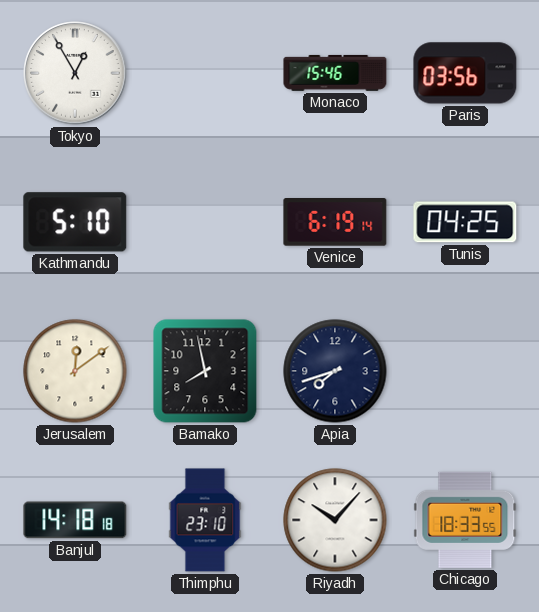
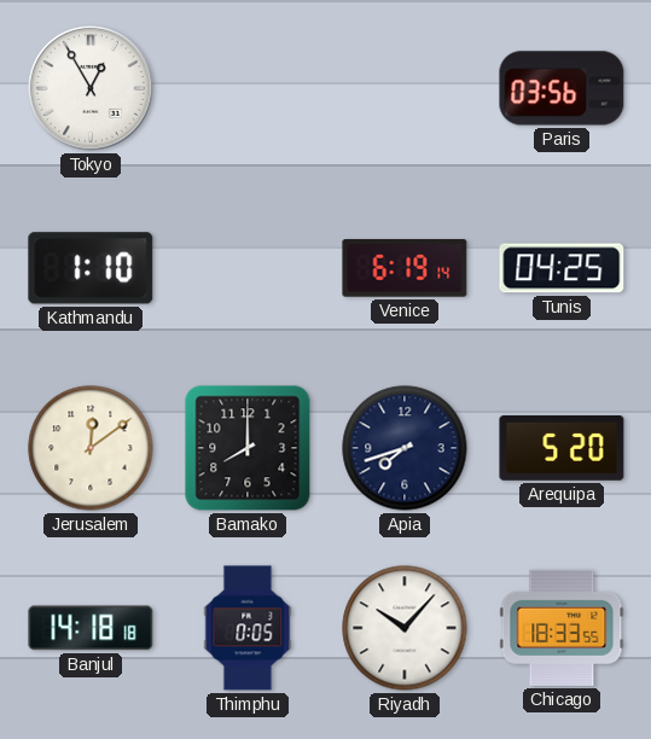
Monaco: 15:46 -> none (335, 73)
Kathmandu: 5:10 -> 1:10 (91, 268)
Bamako: 7:58 -> 8:00 (248, 448)
Arequipa: none -> 5:20 (562, 449)
Thimphu: 23:10 -> 0:05 (248, 628)
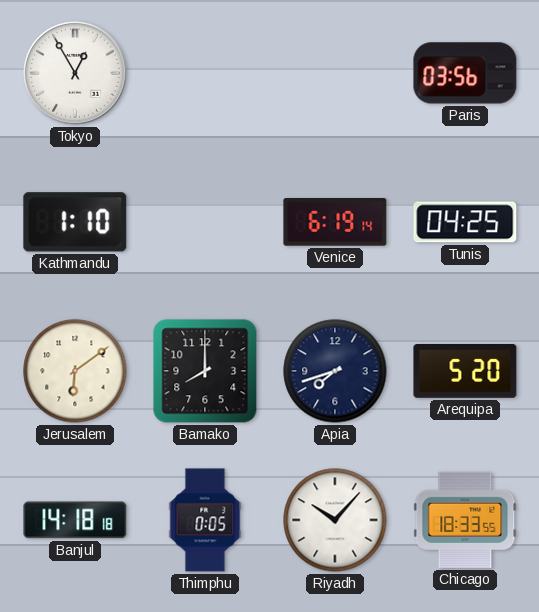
Jerusalem: 12:09 -> 6:09 (75, 371)
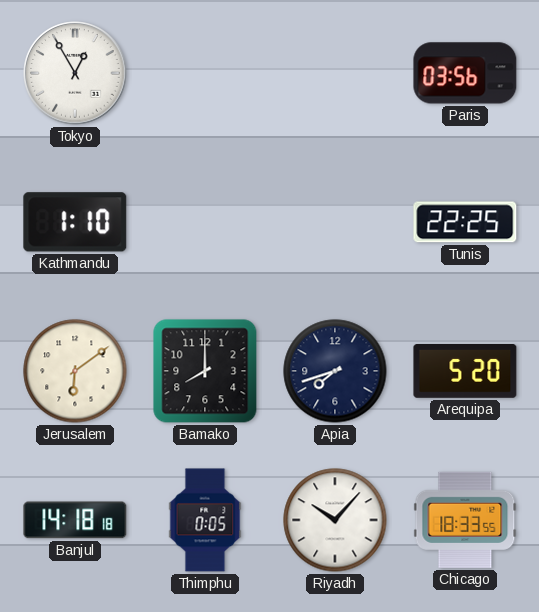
Venice: 6:19 -> none (335, 223)
Tunis: 04:25 -> 22:25 (465, 222)
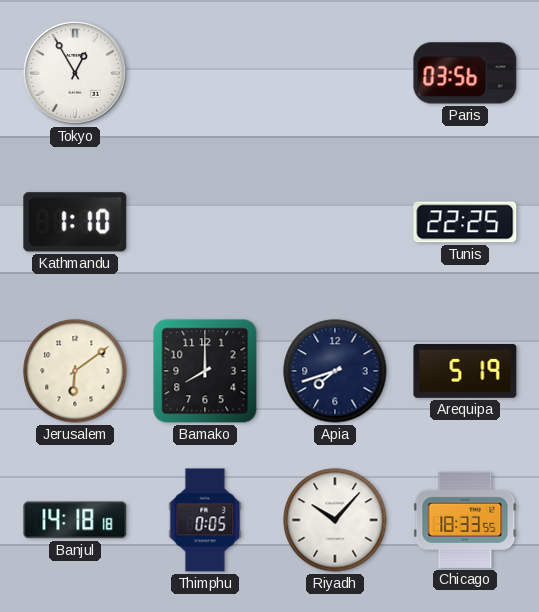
Arequipa: 5:20 -> 5:19 (465, 372)
